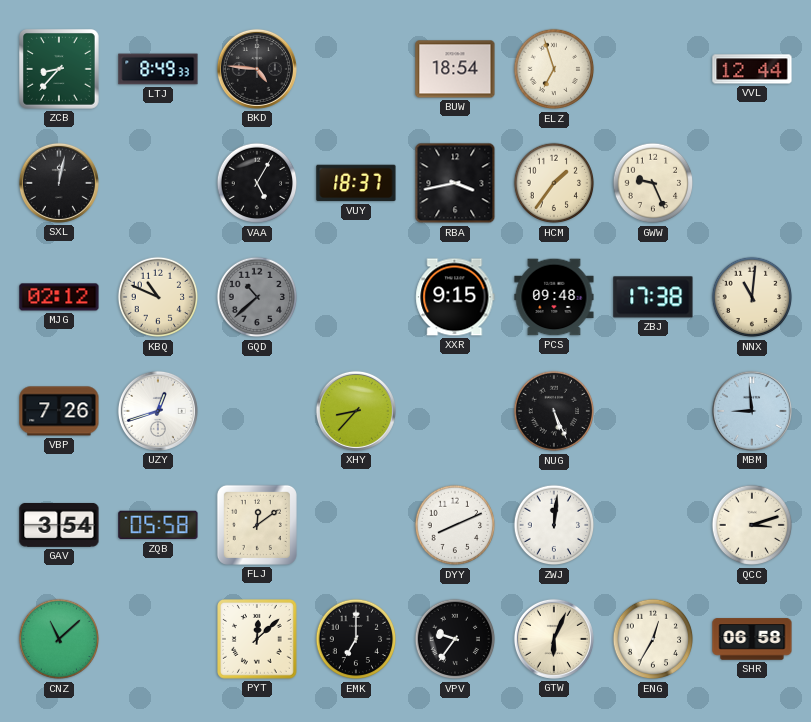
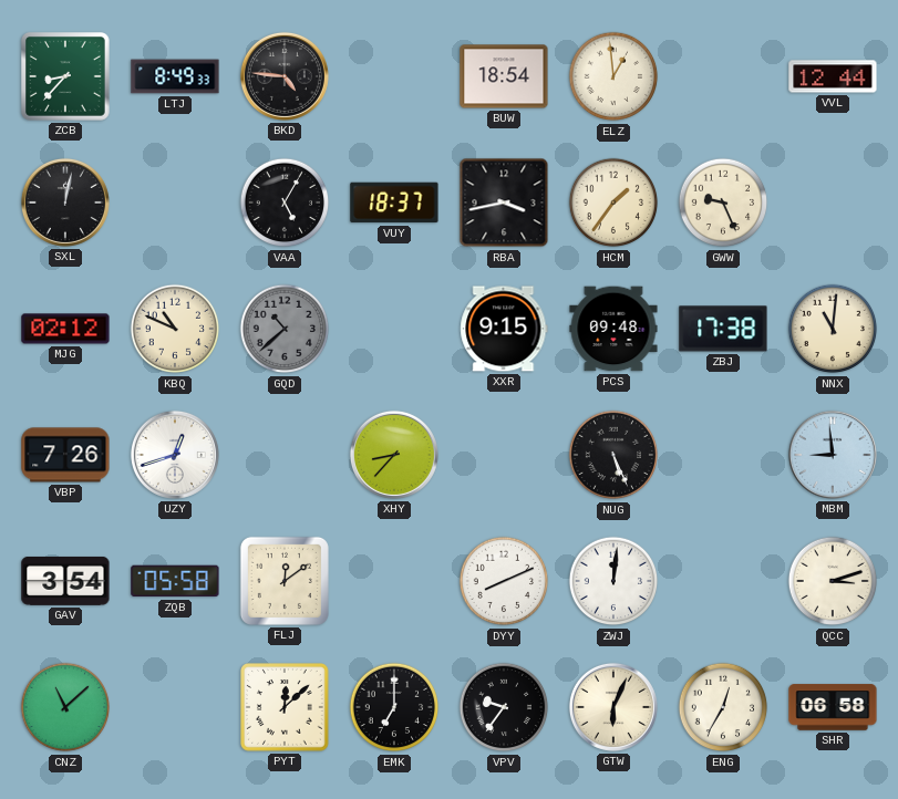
ELZ: 6:57 -> 12:59 (613, 76)
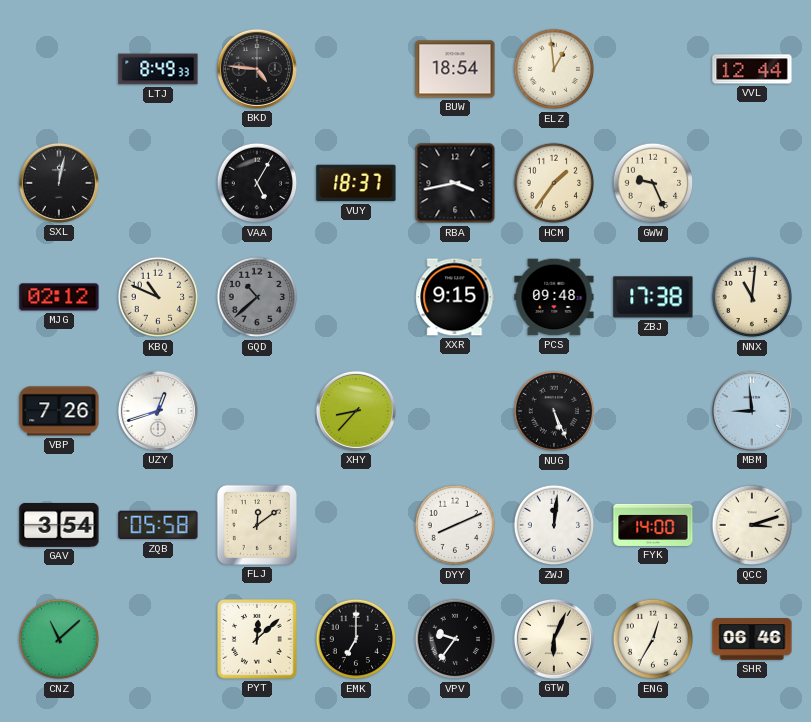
ZCB: 8:37 -> none (66, 77)
FYK: none -> 14:00 (653, 525)
SHR: 06:58 -> 06:46 (752, 639)
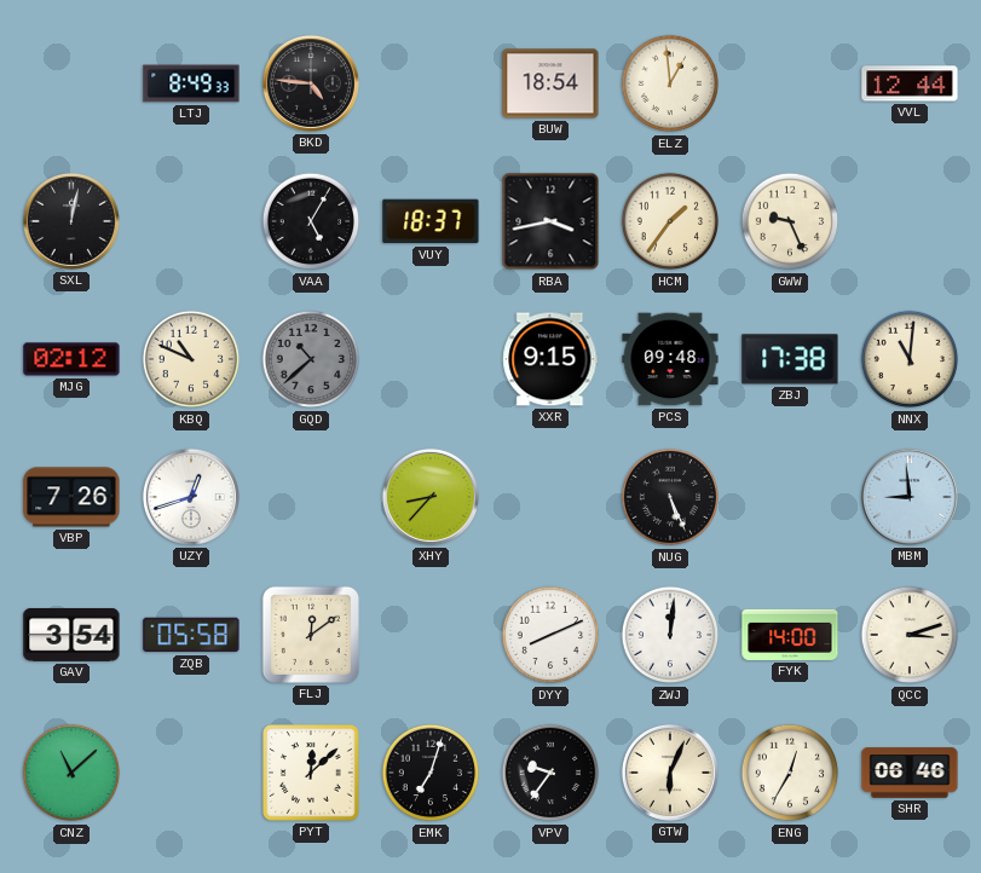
EMK: 7:00 -> 7:03 (431, 773)
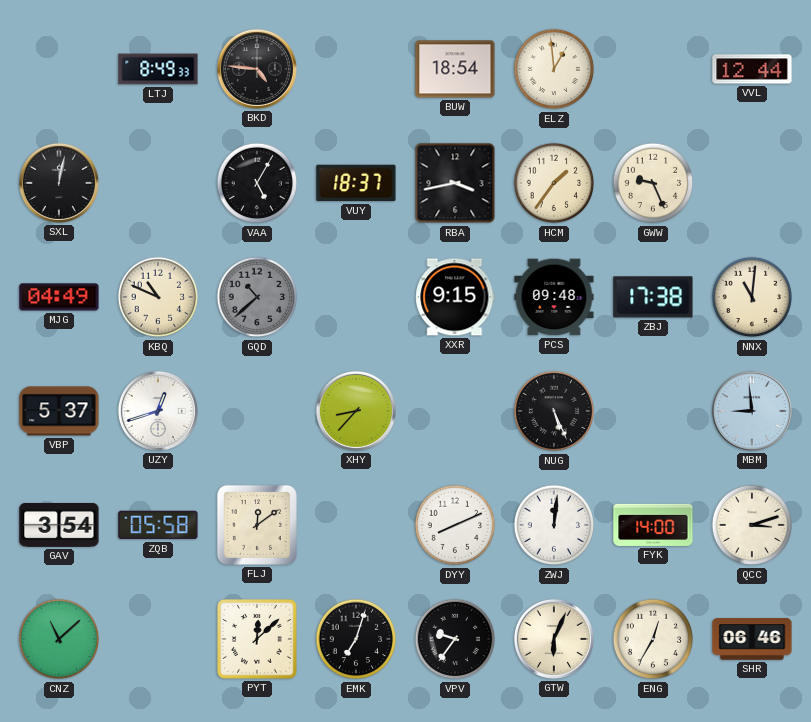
MJG: 02:12 -> 04:49 (59, 297)
VBP: 7:26 -> 5:37 (59, 411)
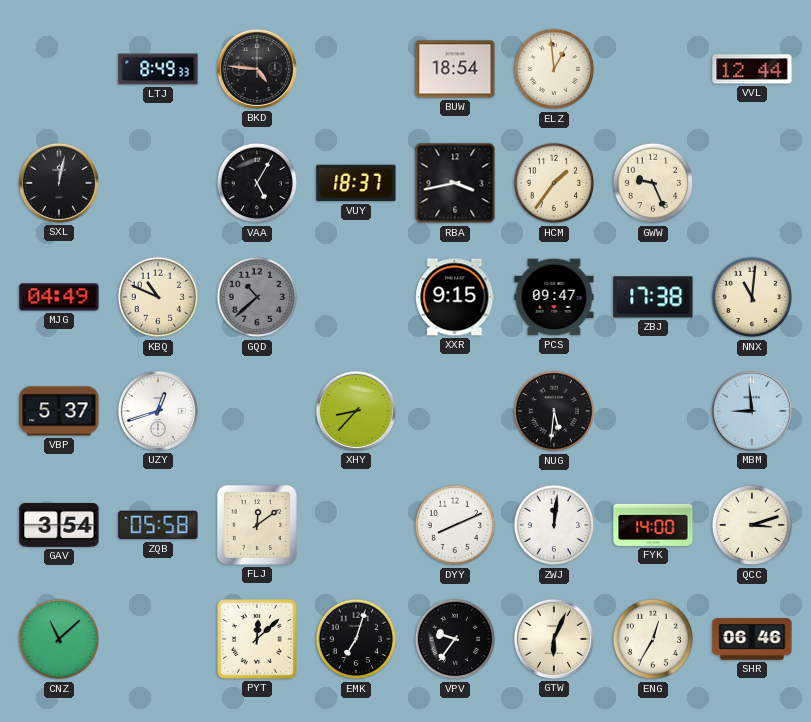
PCS: 09:48 -> 09:47 (554, 297)
NUG: 5:26 -> 5:31 (554, 411)
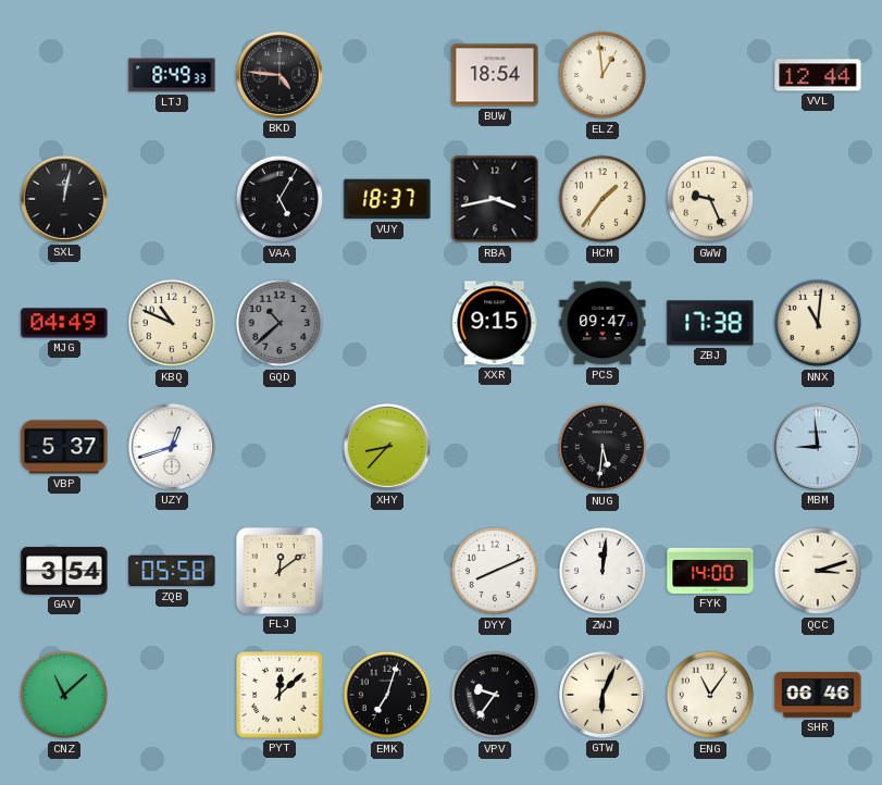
ENG: 12:35 -> 11:06 (710, 695)
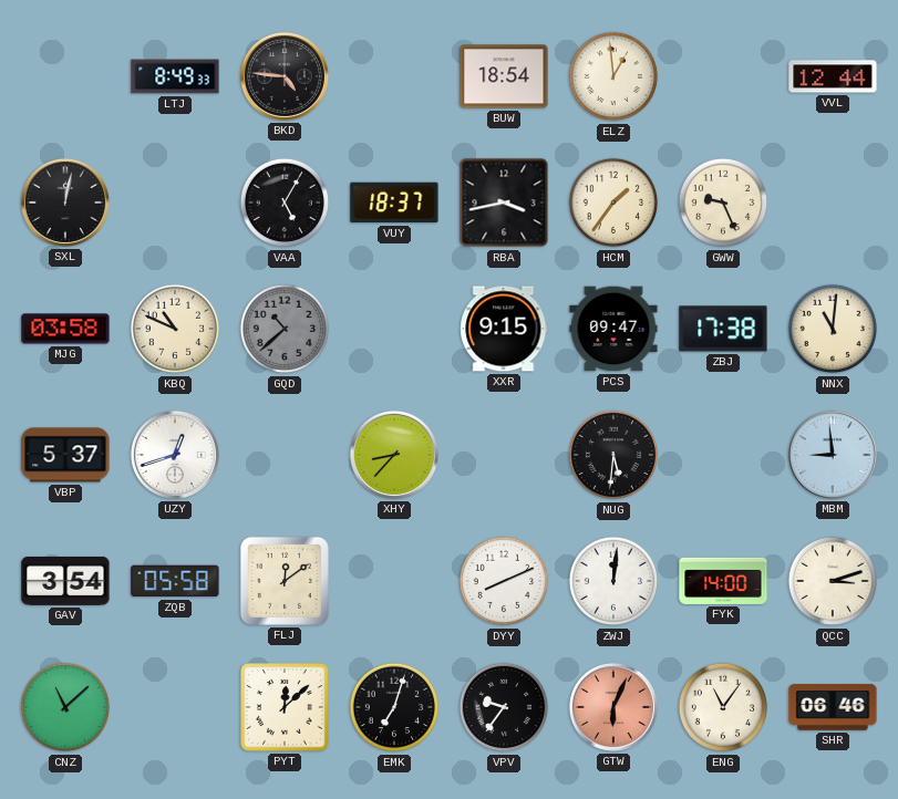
MJG: 04:49 -> 03:58 (65, 329)
GTW dial: cream -> salmon (613, 707)
